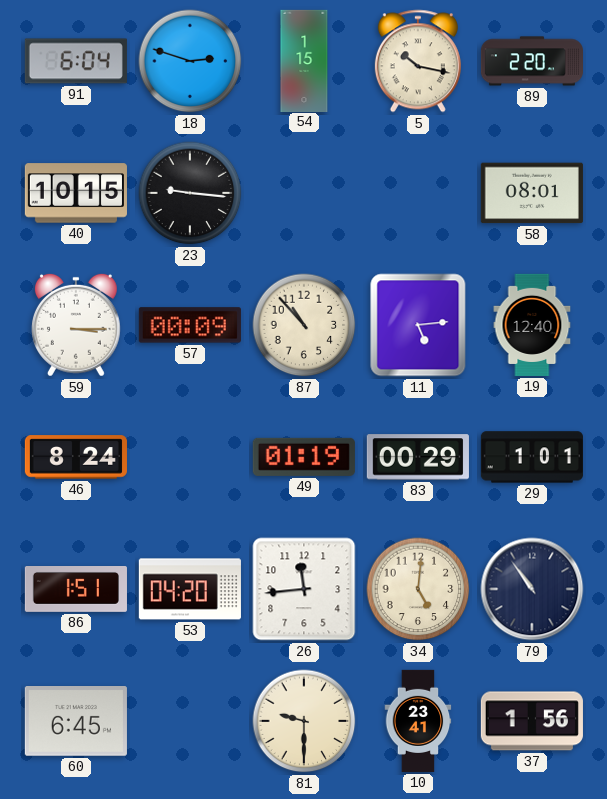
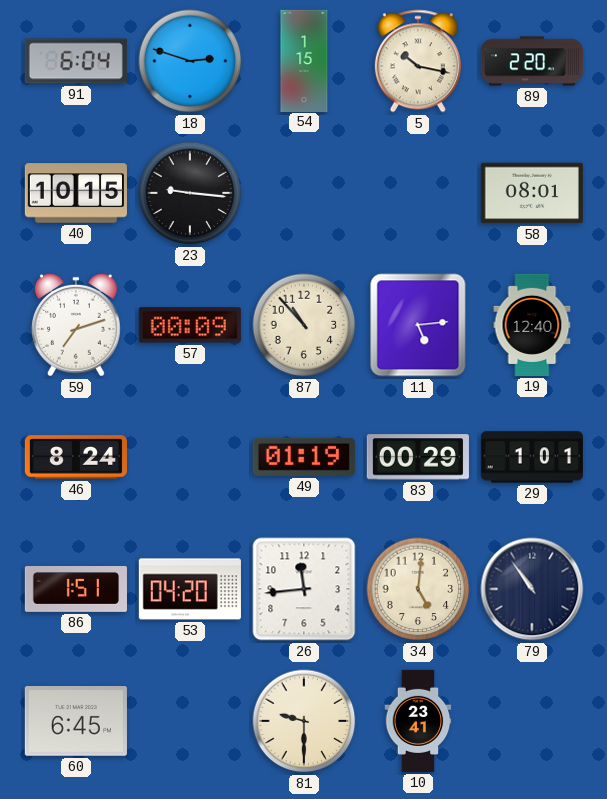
59: 3:15 -> 7:12 (76, 325)
37: 1:56 -> none (532, 721)
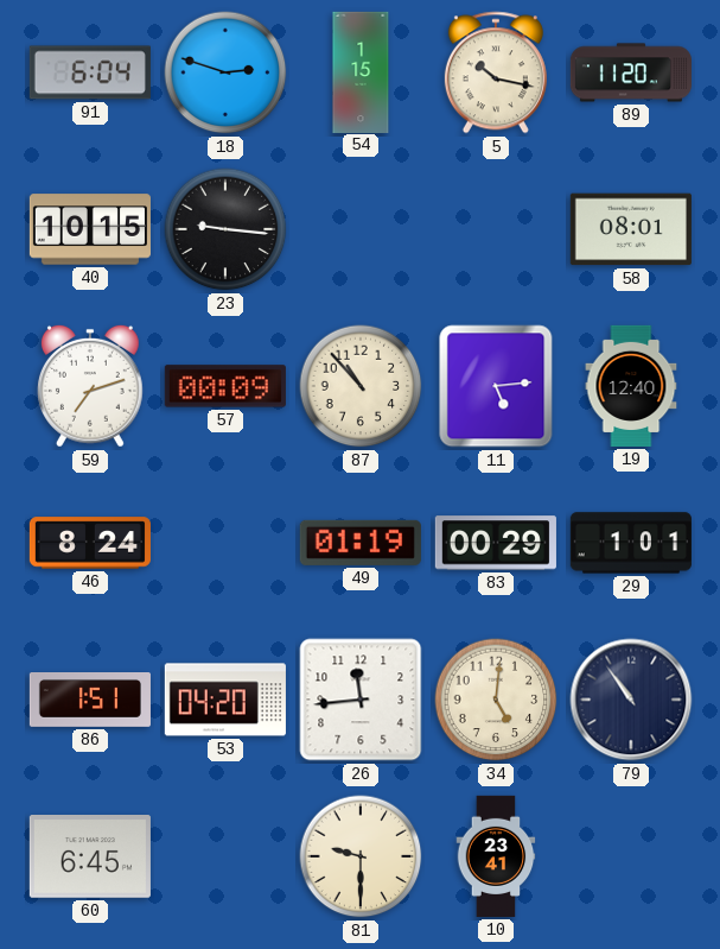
89: 2:20 -> 11:20 (630, 72)
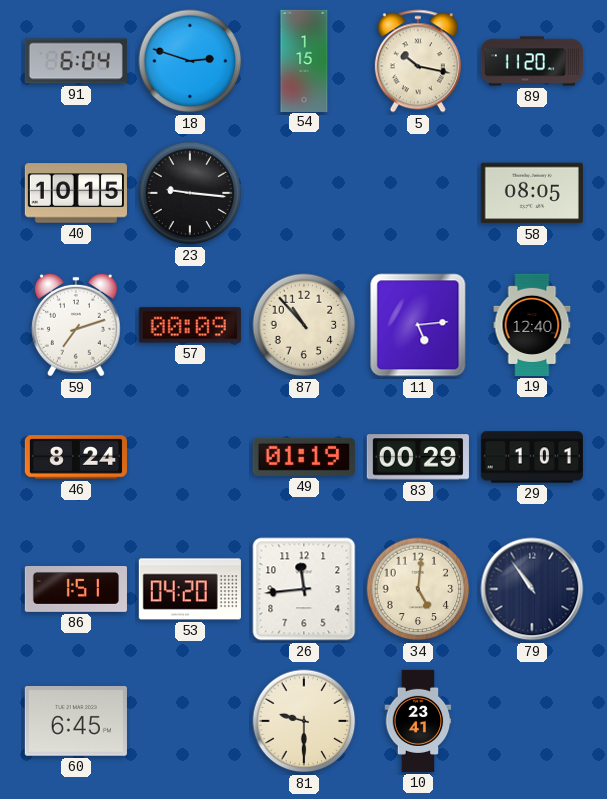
58: 08:01 -> 08:05 (532, 193)
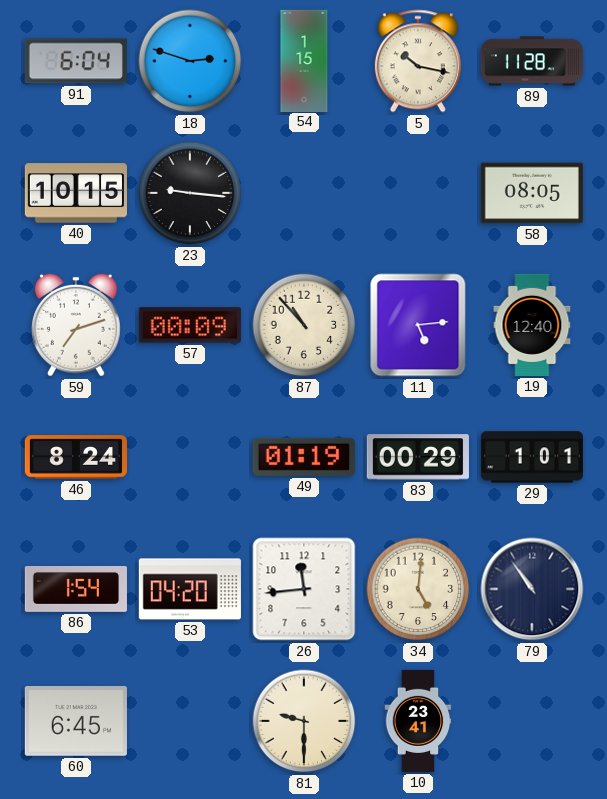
89: 11:20 -> 11:28 (531, 61)
86: 1:51 -> 1:54 (76, 590)
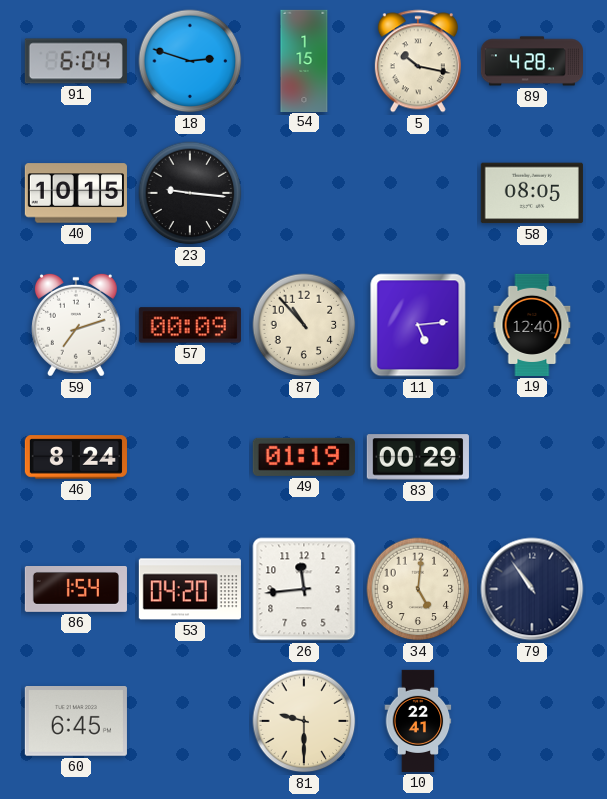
89: 11:28 -> 4:28 (531, 61)
29: 1:01 -> none (532, 457)
10: 23:41 -> 22:41 (418, 721)
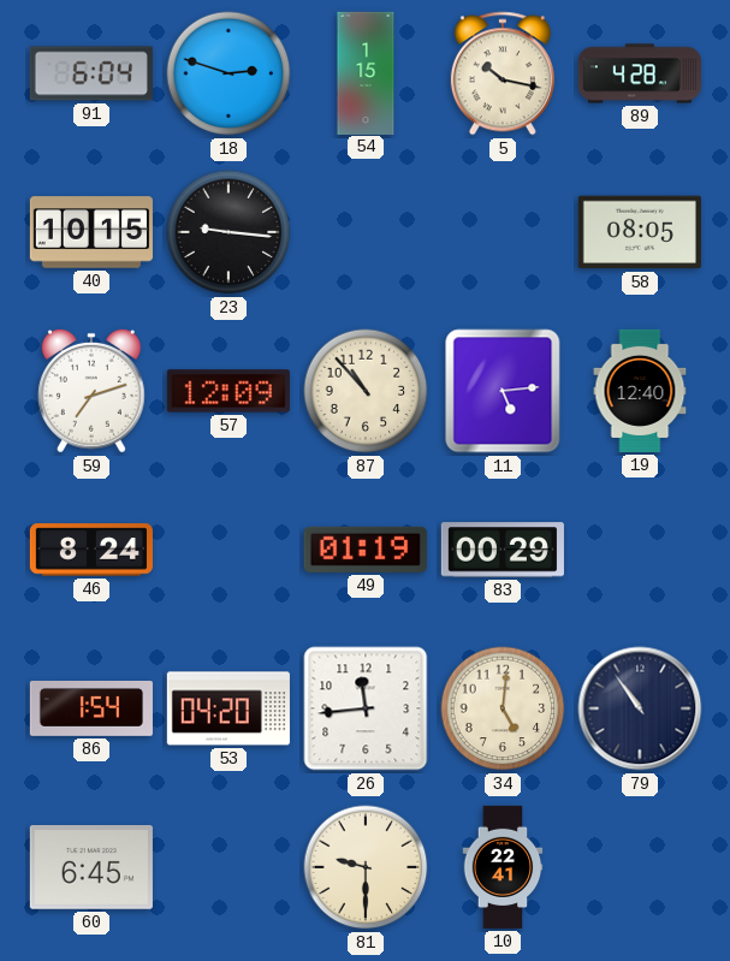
57: 00:09 -> 12:09 (229, 391)
